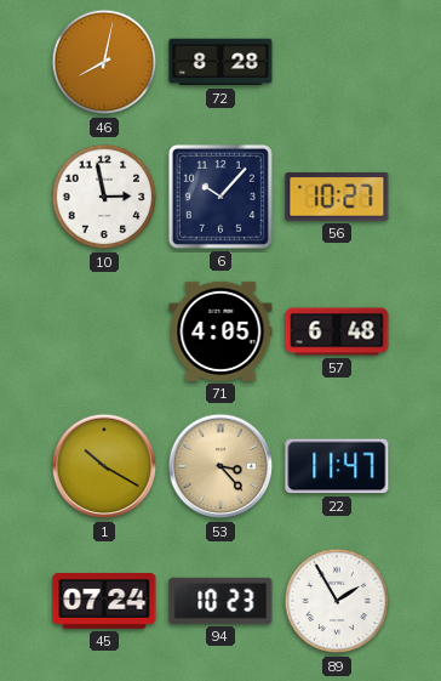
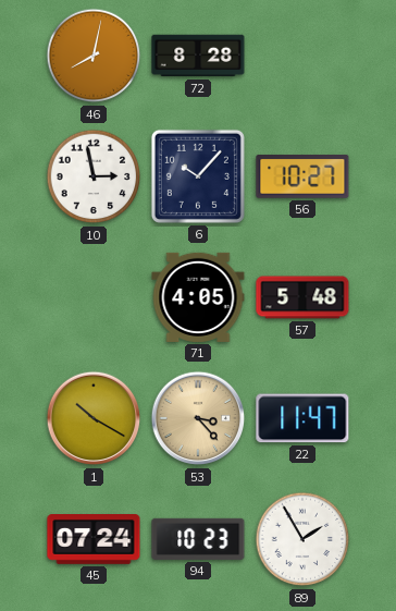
57: 6:48 -> 5:48 (302, 297)
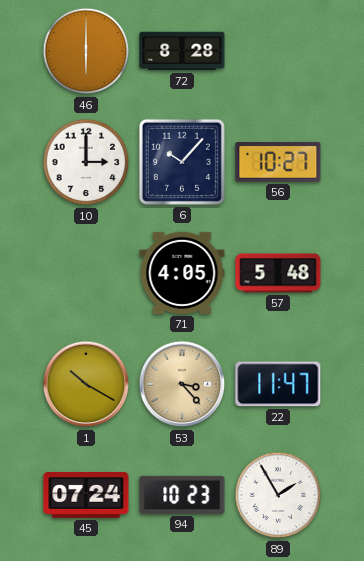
46: 8:02 -> 6:00 (86, 51)
10: 2:58 -> 3:00 (86, 162)
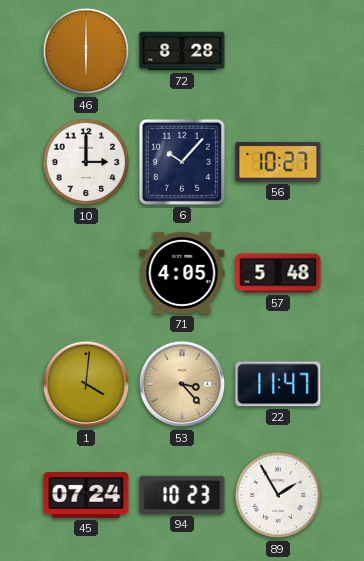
1: 10:20 -> 4:01 (86, 384)
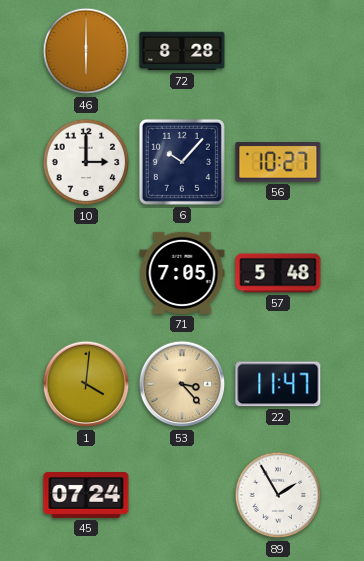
71: 4:05 -> 7:05 (182, 273)
94: 10:23 -> none (182, 495)
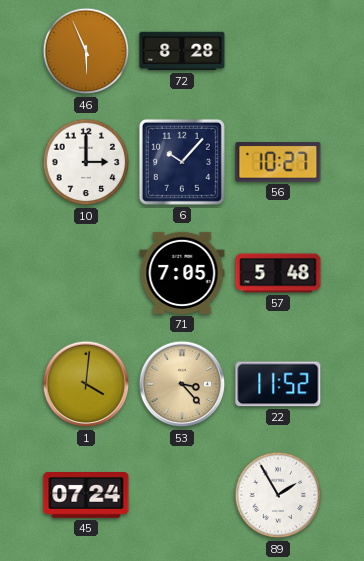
46: 6:00 -> 5:56 (86, 51)
22: 11:47 -> 11:52 (278, 384)
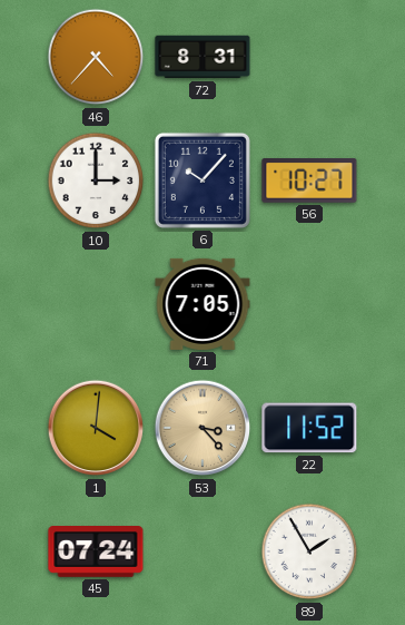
46: 5:56 -> 4:37 (96, 57)
72: 8:28 -> 8:31 (202, 57)
57: 5:48 -> none (278, 273)
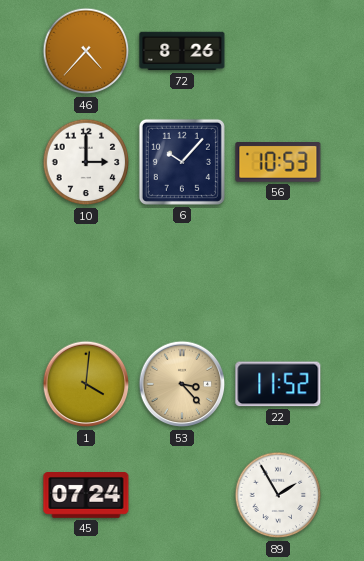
72: 8:31 -> 8:26 (182, 51)
56: 10:27 -> 10:53 (278, 162)
71: 7:05 -> none (202, 304)
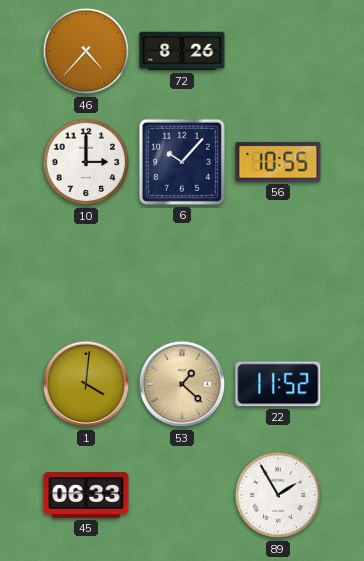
56: 10:53 -> 10:55 (278, 162)
53: 3:23 -> 1:22 (182, 384)
45: 07:24 -> 06:33 (86, 496)
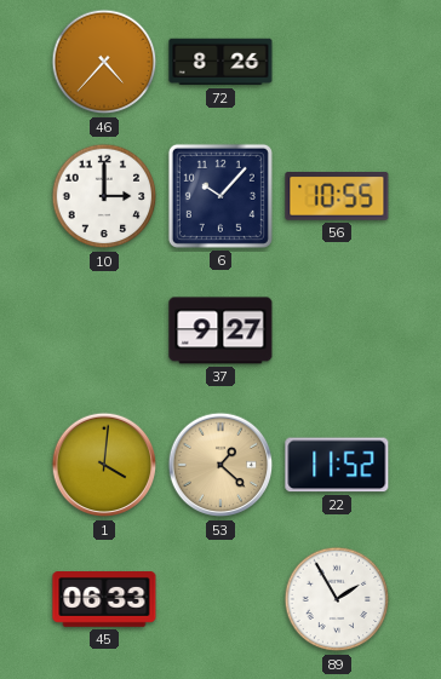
37: none -> 9:27 (220, 330)
